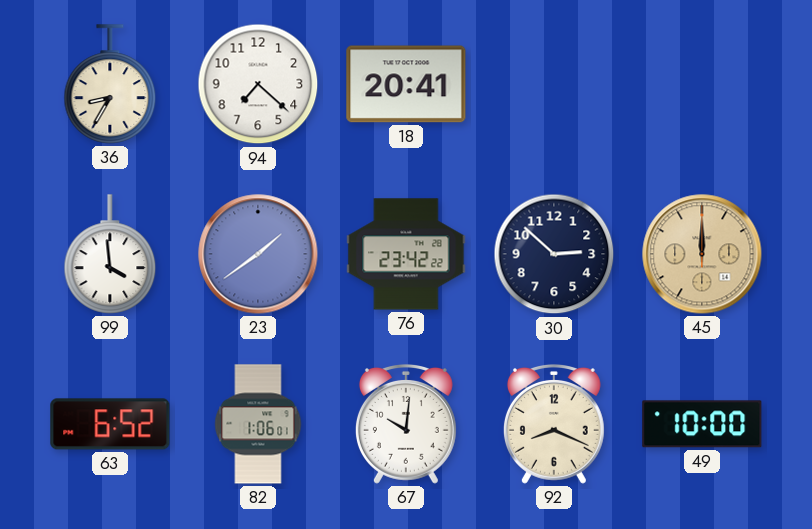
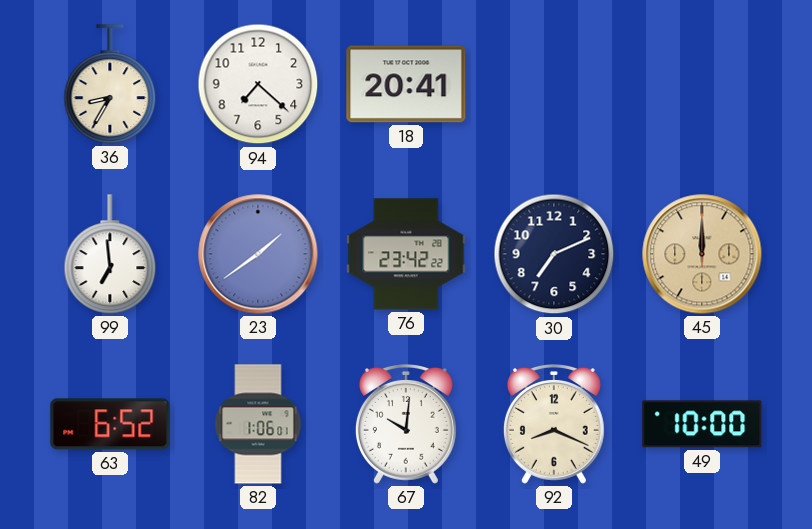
99: 3:59 -> 6:59 (110, 254)
30: 2:52 -> 7:11 (554, 254)
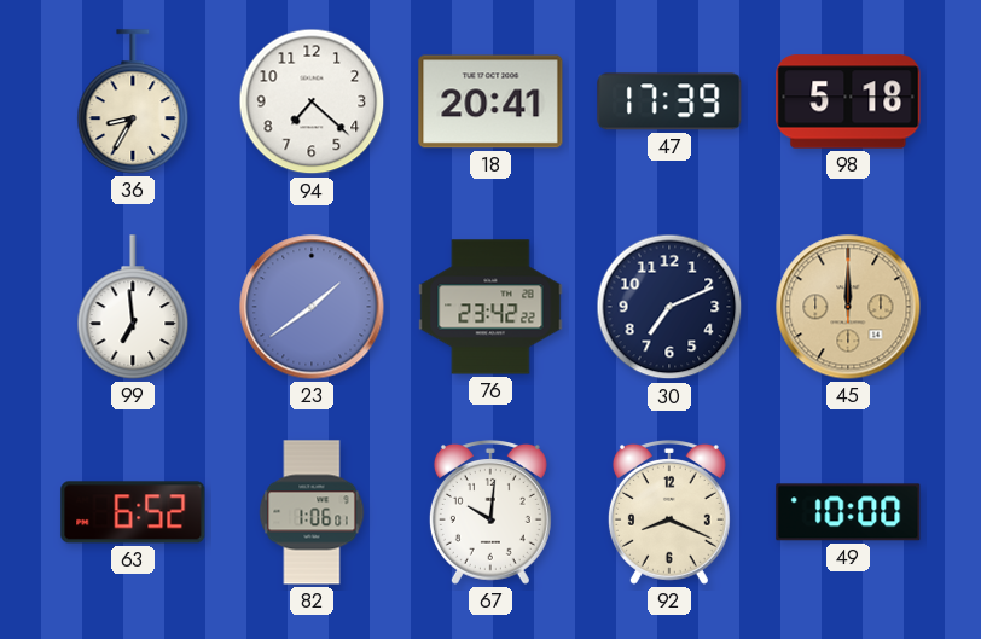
47: none -> 17:39 (669, 101)
98: none -> 5:18 (848, 101)
